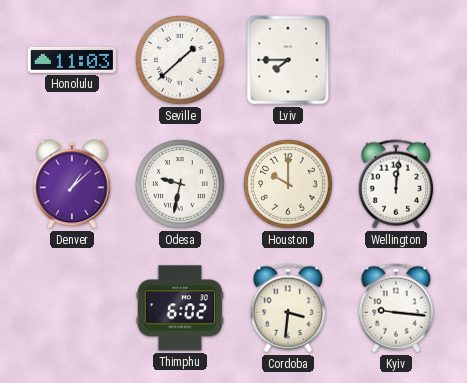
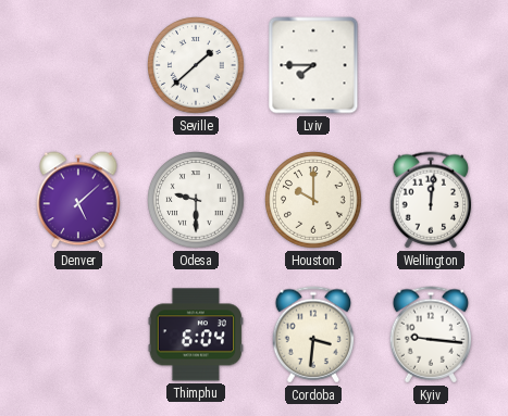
Honolulu: 11:03 -> none (72, 60)
Denver: 1:08 -> 5:08 (78, 200)
Odesa: 9:32 -> 9:30 (196, 200)
Thimphu: 6:02 -> 6:04 (195, 335)
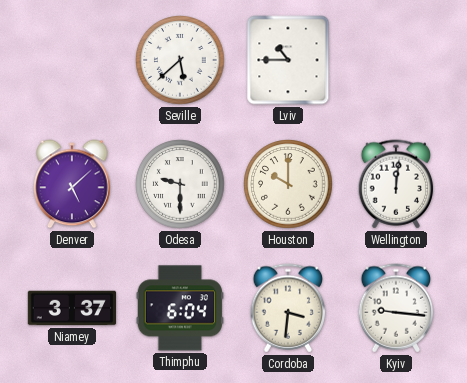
Seville: 1:38 -> 5:38 (180, 60)
Lviv: 7:45 -> 10:45 (288, 60)
Niamey: none -> 3:37 (72, 308)
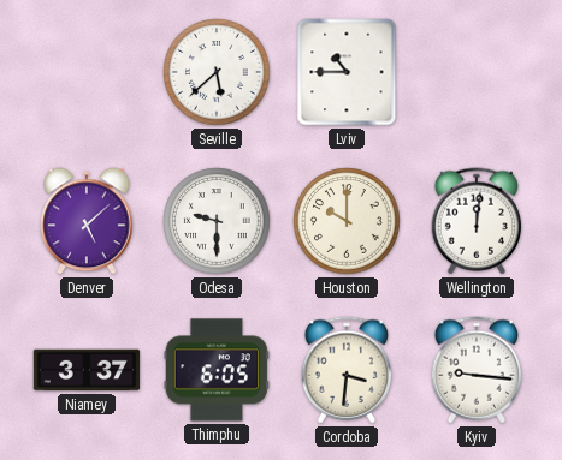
Thimphu: 6:04 -> 6:05 (215, 370)
